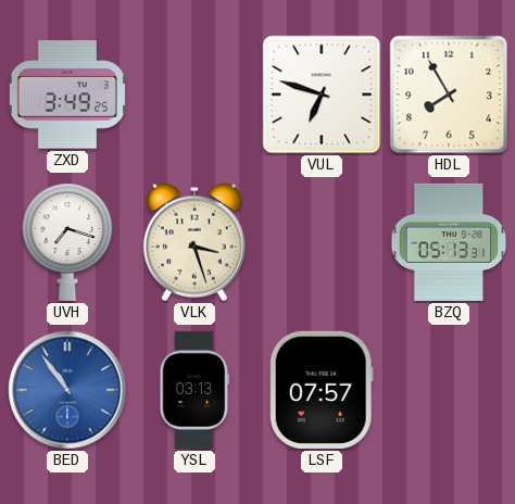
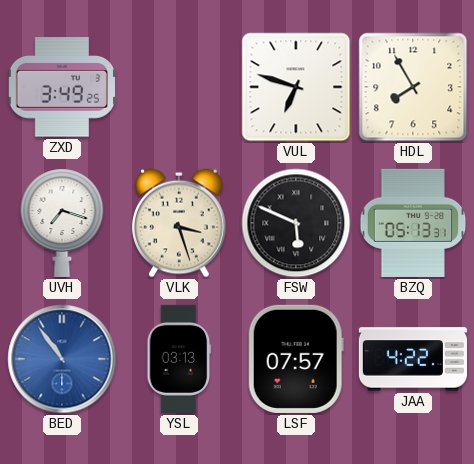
FSW: none -> 5:49 (296, 223)
JAA: none -> 4:22 (413, 359)
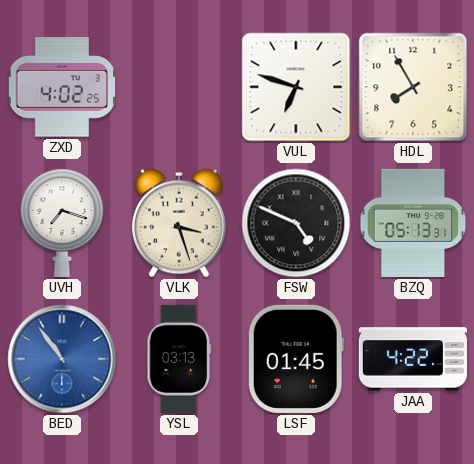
ZXD: 3:49 -> 4:02 (61, 87)
FSW: 5:49 -> 4:49 (296, 223)
LSF: 07:57 -> 01:45 (296, 359)
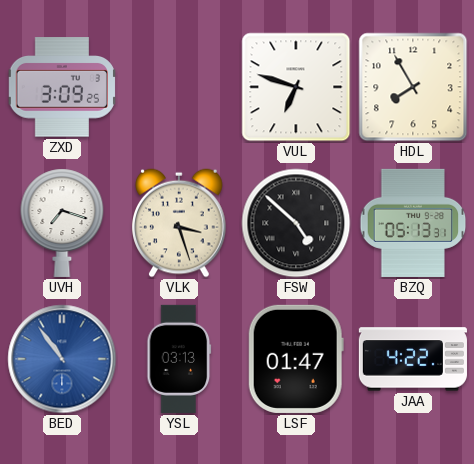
ZXD: 4:02 -> 3:09 (61, 87)
FSW: 4:49 -> 4:52 (296, 223)
LSF: 01:45 -> 01:47 (296, 359)
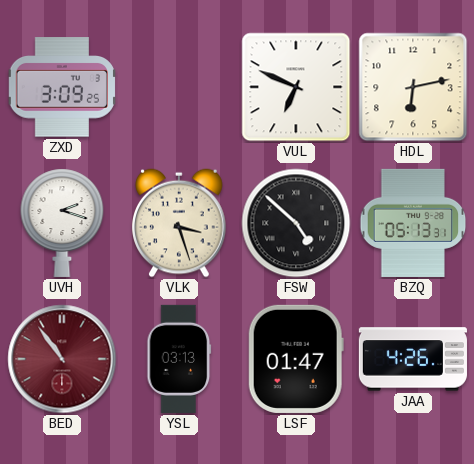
VUL: 6:48 -> 6:49 (296, 87)
HDL: 7:55 -> 6:13 (413, 87)
UVH: 7:18 -> 2:18 (62, 223)
BED dial: blue -> burgundy (62, 359)
JAA: 4:22 -> 4:26 (413, 359)
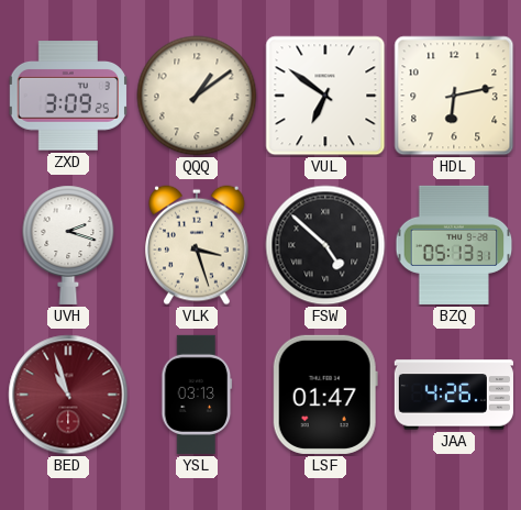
QQQ: none -> 1:09 (197, 96)
VUL: 6:49 -> 6:51 (325, 96)
BED: 10:54 -> 10:57 (68, 395)
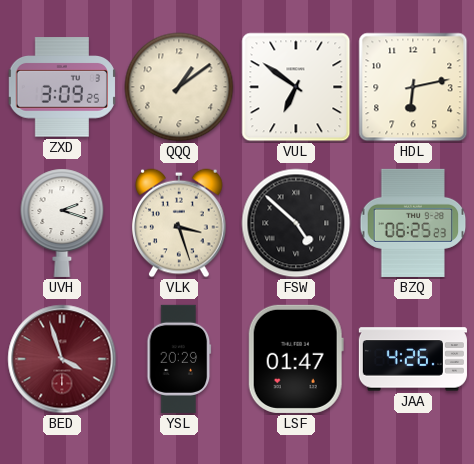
BZQ: 05:13 -> 06:25 (413, 223)
BED: 10:57 -> 3:57 (62, 359)
YSL: 03:13 -> 20:29 (179, 359)
